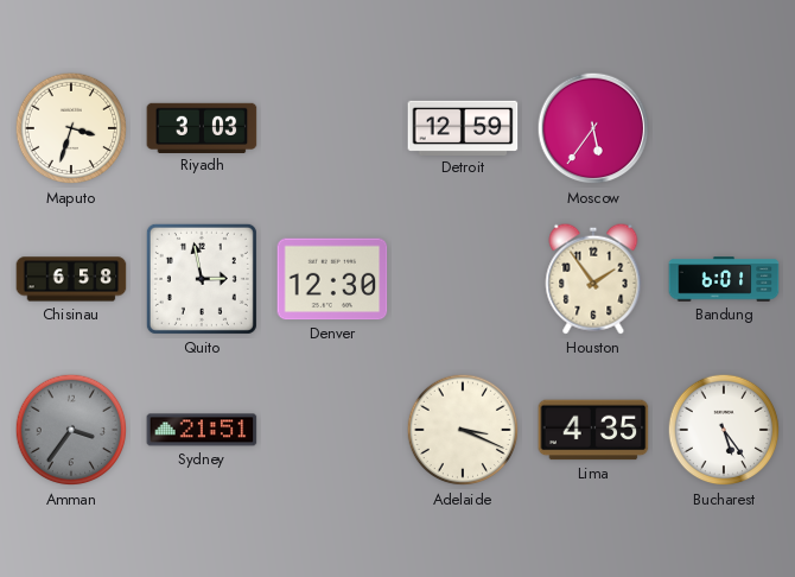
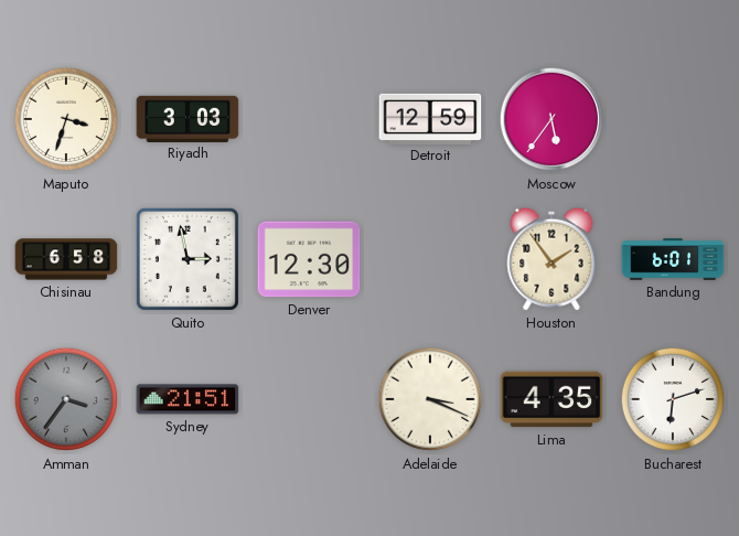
Bucharest: 5:24 -> 6:12 (673, 399)
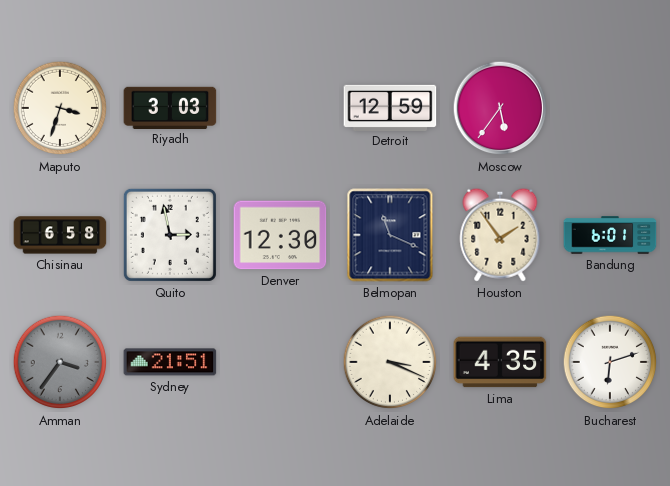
Belmopan: none -> 11:19 (390, 235)
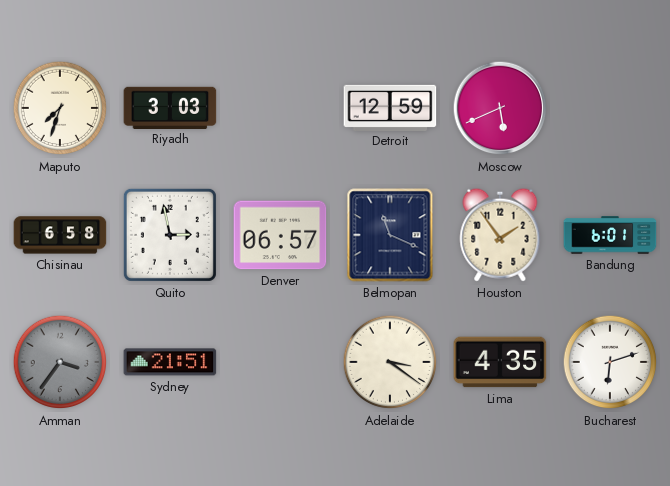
Maputo: 3:33 -> 7:33 (60, 108)
Moscow: 5:36 -> 5:41 (500, 108)
Denver: 12:30 -> 06:57 (280, 235)
Adelaide: 3:19 -> 3:21 (390, 362)
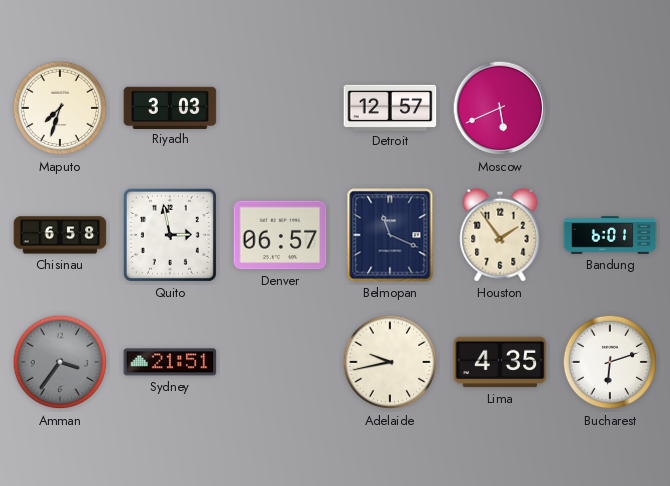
Detroit: 12:59 -> 12:57 (390, 107)
Adelaide: 3:21 -> 9:43 (390, 362)
